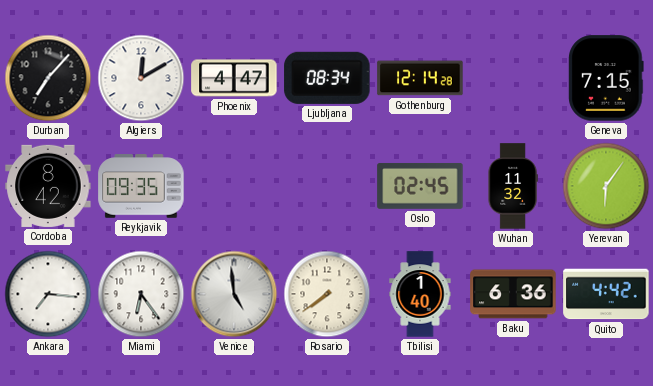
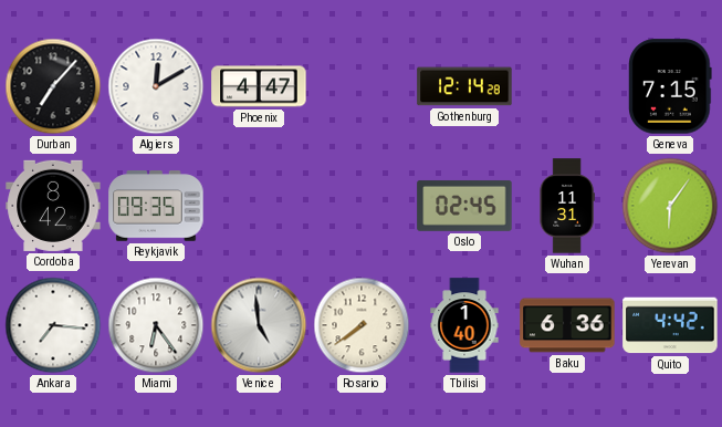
Ljubljana: 08:34 -> none (327, 78)
Wuhan: 11:32 -> 11:31 (567, 206)
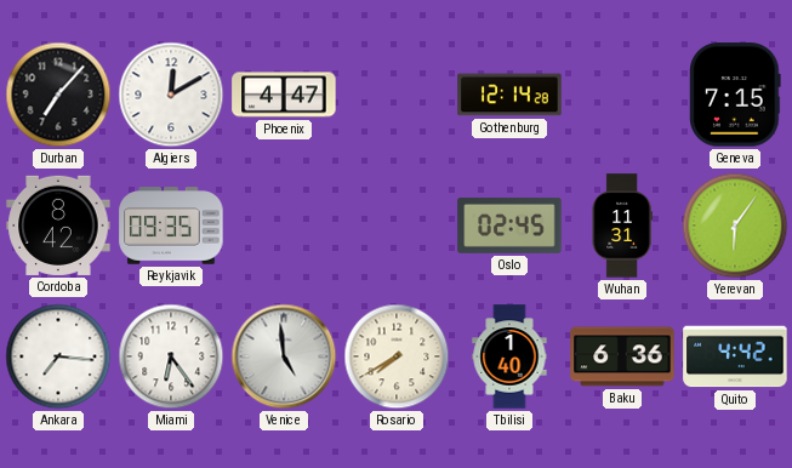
Rosario: 7:39 -> 7:40 (397, 356)
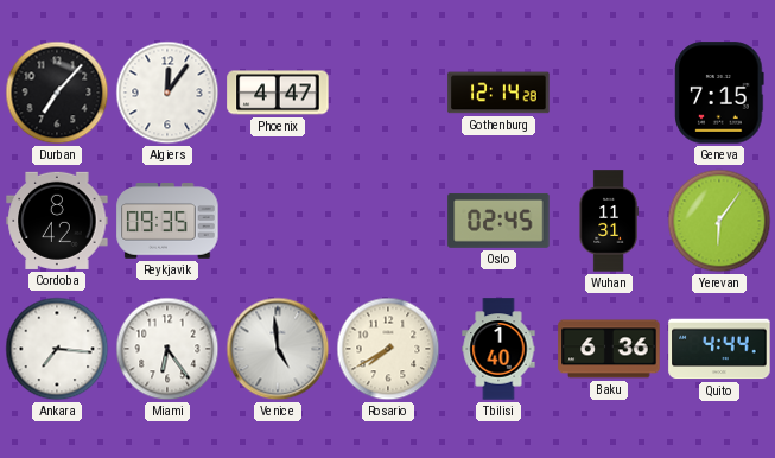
Algiers: 12:10 -> 12:06 (167, 93)
Quito: 4:42 -> 4:44 (719, 349)
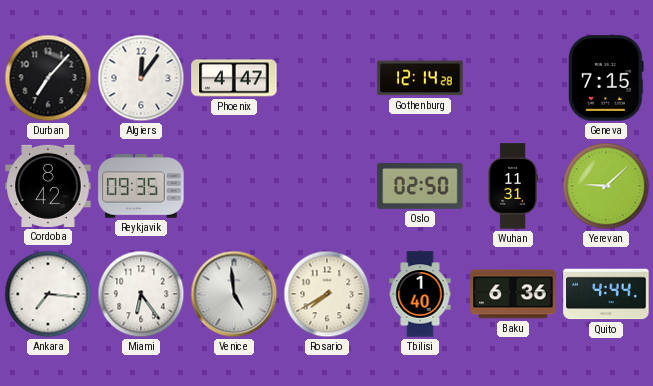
Oslo: 02:45 -> 02:50 (420, 186)
Yerevan: 6:06 -> 9:08 (606, 186)
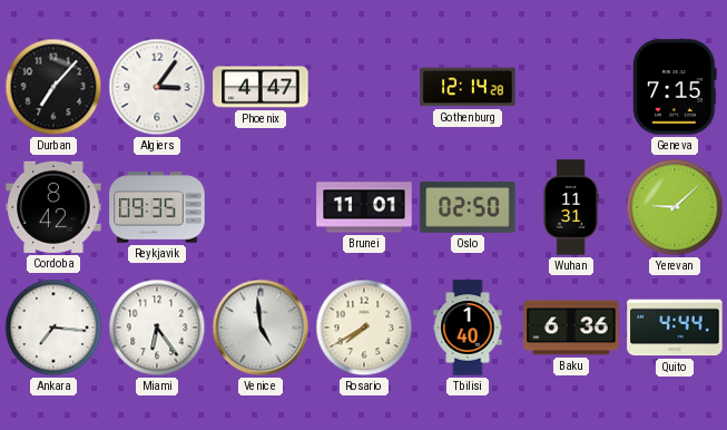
Algiers: 12:06 -> 3:06 (157, 87)
Brunei: none -> 11:01 (364, 207)
